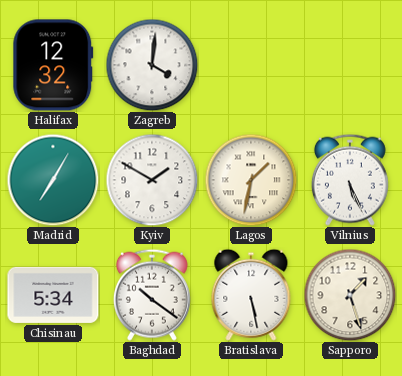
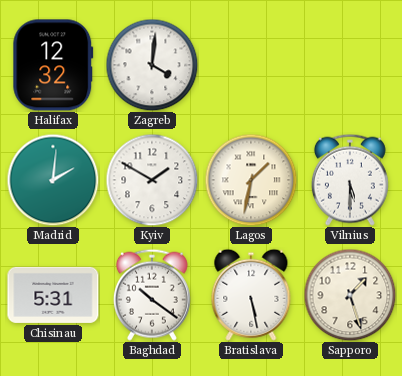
Madrid: 7:05 -> 2:01 (53, 180)
Vilnius: 5:26 -> 5:30 (350, 180)
Chisinau: 5:34 -> 5:31 (53, 295)
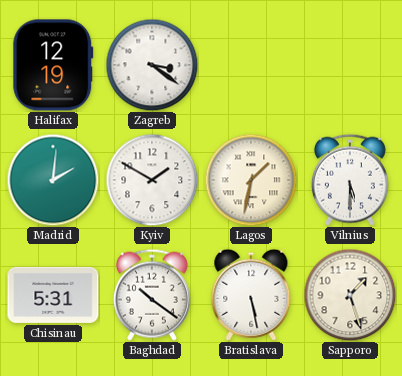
Halifax: 12:32 -> 12:19 (53, 65)
Zagreb: 4:01 -> 3:21 (152, 65)
